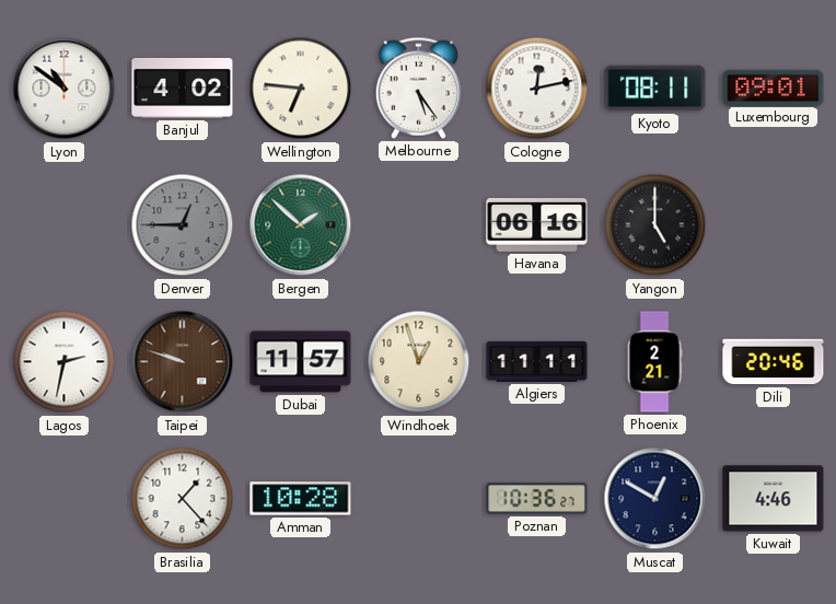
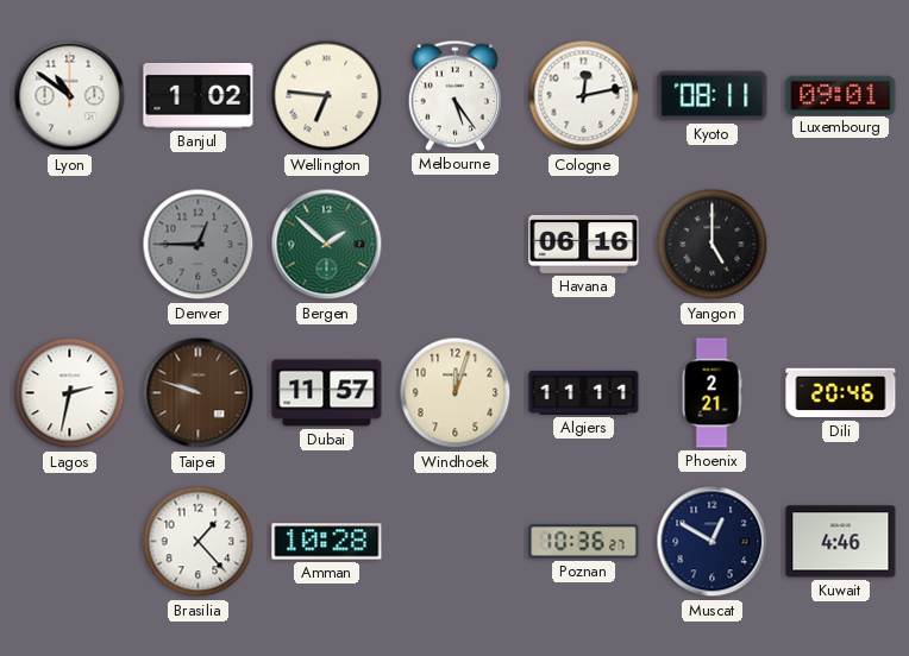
Banjul: 4:02 -> 1:02 (199, 95)
Windhoek: 12:57 -> 12:03 (456, 393)
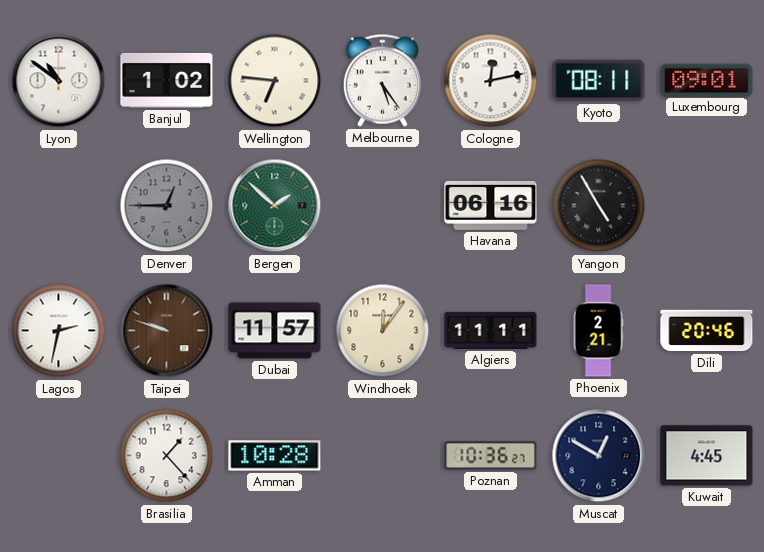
Yangon: 5:00 -> 4:55 (599, 206)
Windhoek: 12:03 -> 12:06 (383, 331)
Kuwait: 4:46 -> 4:45 (707, 456)
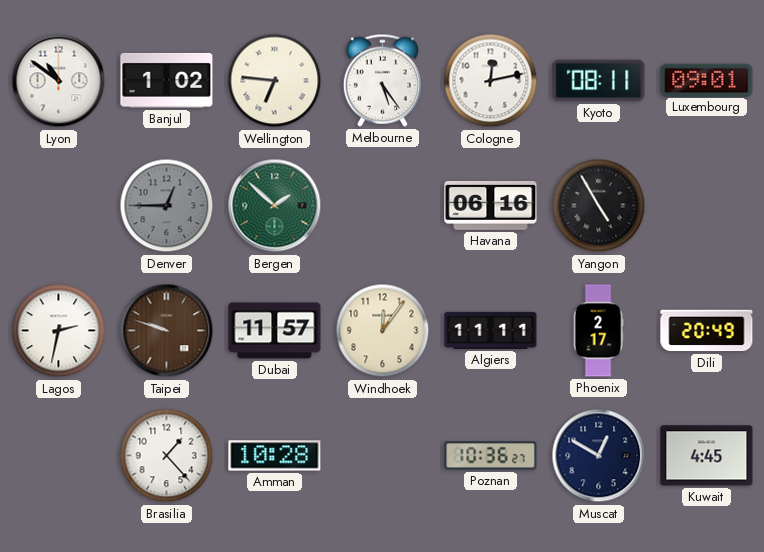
Phoenix: 2:21 -> 2:17 (598, 331)
Dili: 20:46 -> 20:49 (707, 331)
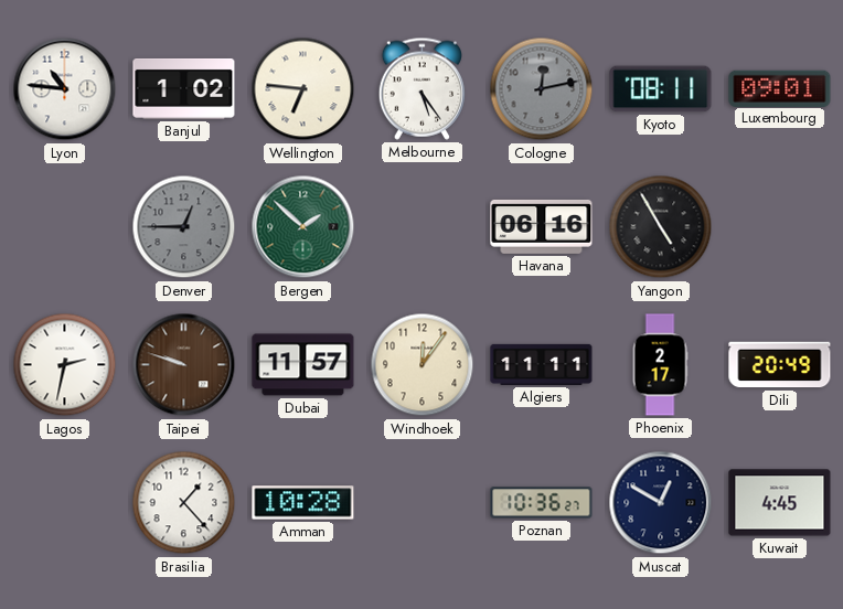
Lyon: 10:51 -> 10:46 (65, 89)
Cologne dial: white -> grey (542, 89)
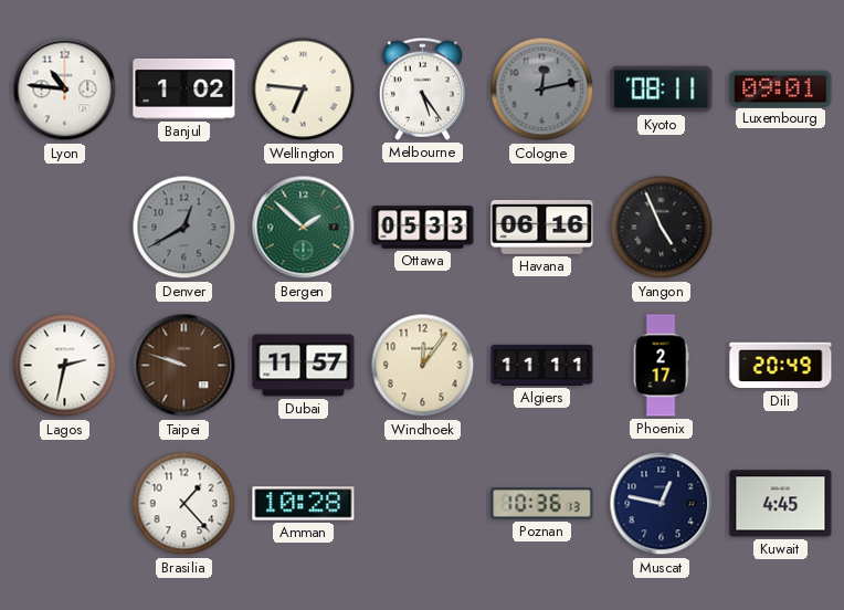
Denver: 12:45 -> 12:40 (184, 228)
Ottawa: none -> 05:33 (423, 228)
Yangon: 4:55 -> 4:56 (662, 228)
Poznan: 10:36:27 -> 10:36:13 (542, 504)
Muscat: 12:50 -> 12:47 (662, 504)
